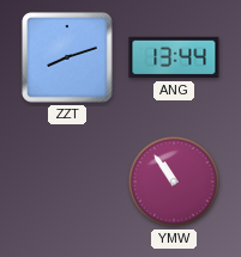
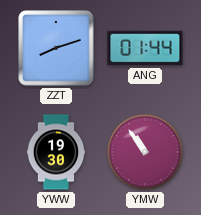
ANG: 13:44 -> 01:44 (145, 48)
YWW: none -> 19:30 (56, 152)
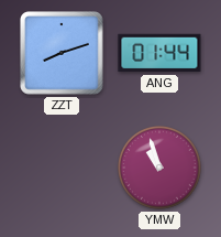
YWW: 19:30 -> none (56, 152)
YMW: 10:54 -> 10:57 (159, 168)
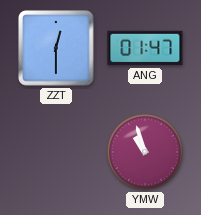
ZZT: 8:12 -> 12:30 (56, 48)
ANG: 01:44 -> 01:47 (145, 48)
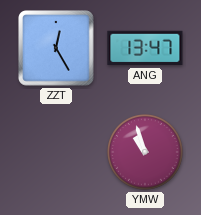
ZZT: 12:30 -> 12:25 (56, 48)
ANG: 01:47 -> 13:47 (145, 48)
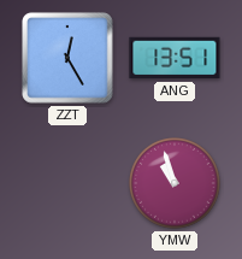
ANG: 13:47 -> 13:51 (175, 58)
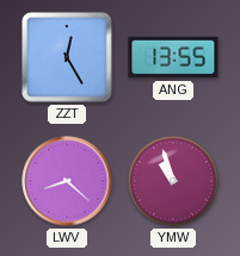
ANG: 13:51 -> 13:55 (173, 57)
LWV: none -> 8:22 (67, 181)
